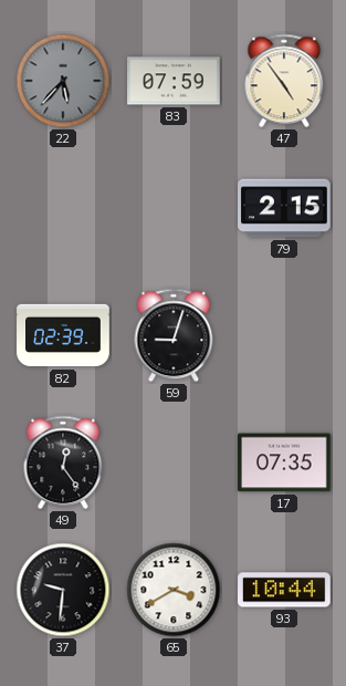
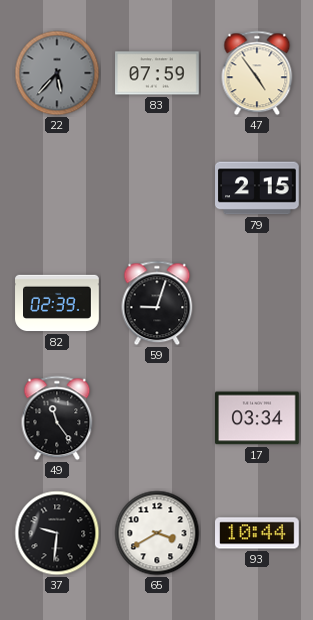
49: 12:24 -> 11:24 (57, 418)
17: 07:35 -> 03:34 (258, 418)
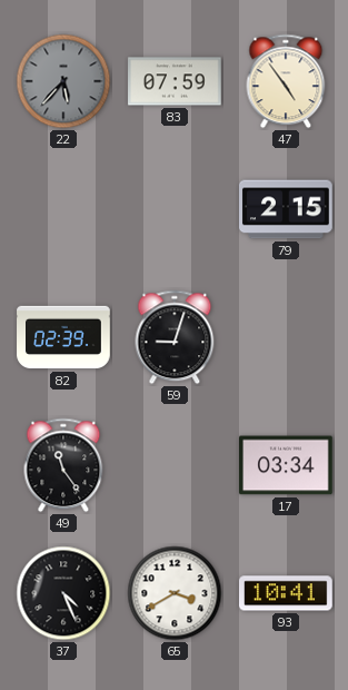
37: 9:31 -> 4:26 (63, 593)
93: 10:44 -> 10:41 (286, 593)
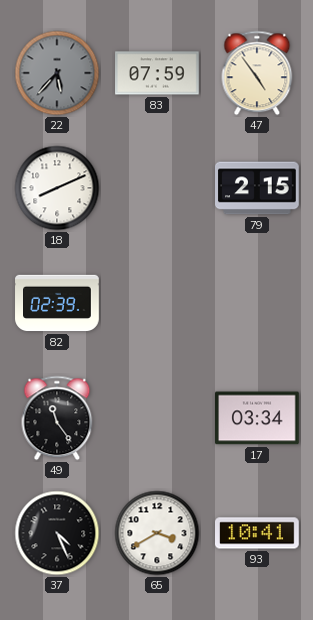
18: none -> 8:11 (57, 188)
59: 9:03 -> none (175, 337)
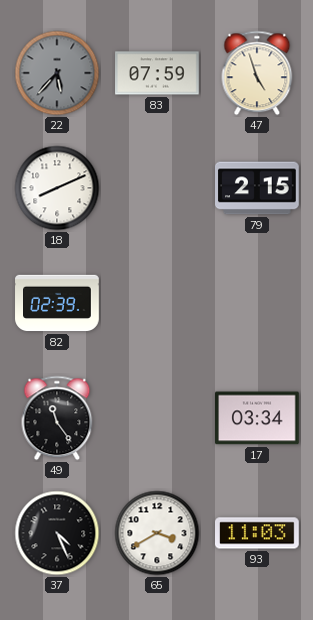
47: 4:54 -> 4:57 (257, 73)
93: 10:41 -> 11:03 (257, 533)
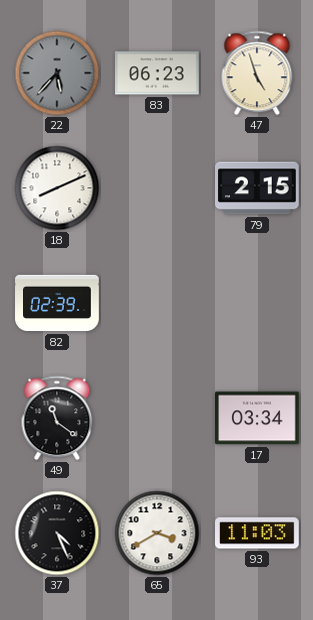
83: 07:59 -> 06:23 (157, 73)
49: 11:24 -> 11:21 (57, 418)
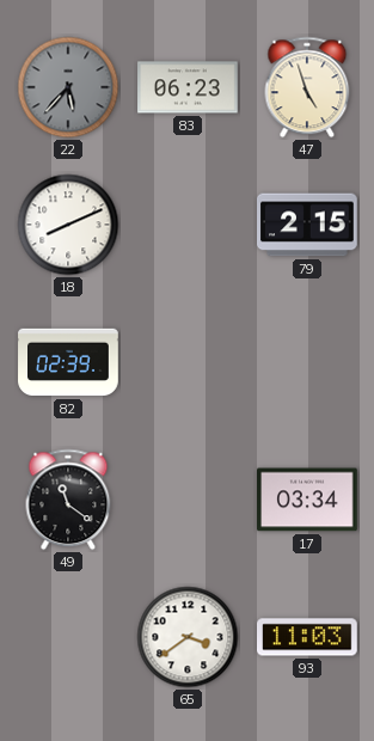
37: 4:26 -> none (57, 533)
65: 3:40 -> 3:39 (188, 637)
